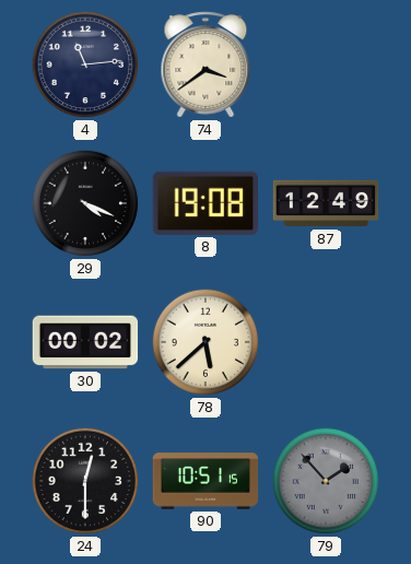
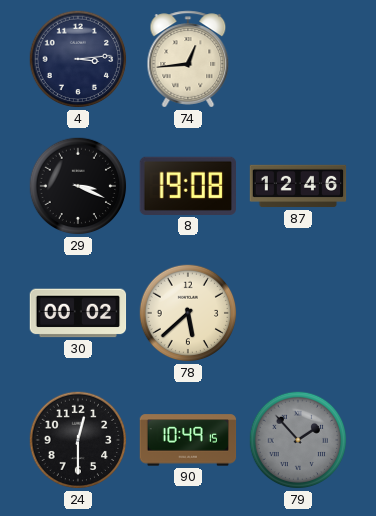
4: 11:14 -> 3:14 (78, 59)
74: 3:39 -> 12:44 (188, 59)
29: 4:19 -> 3:19 (78, 186)
87: 12:49 -> 12:46 (298, 186)
90: 10:51 -> 10:49 (188, 440)
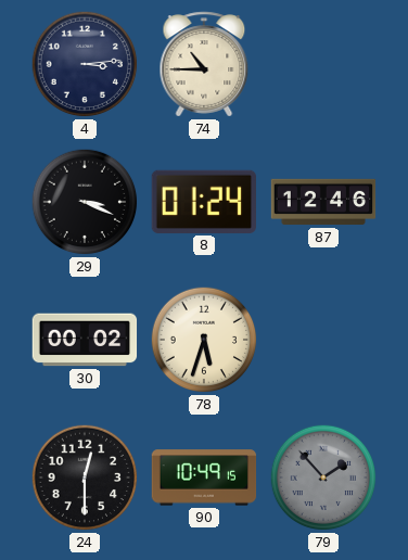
74: 12:44 -> 10:45 (204, 64)
8: 19:08 -> 01:24 (203, 202)
78: 5:38 -> 5:33 (204, 340)
